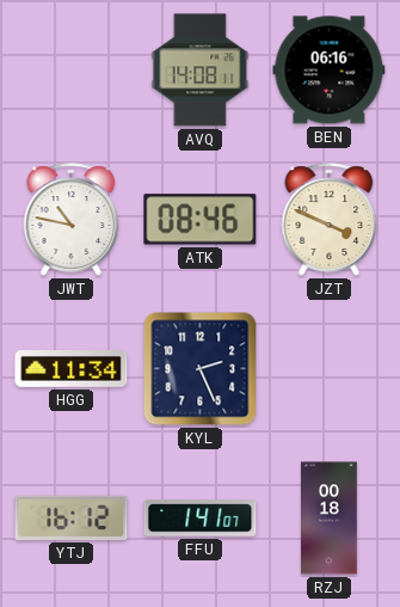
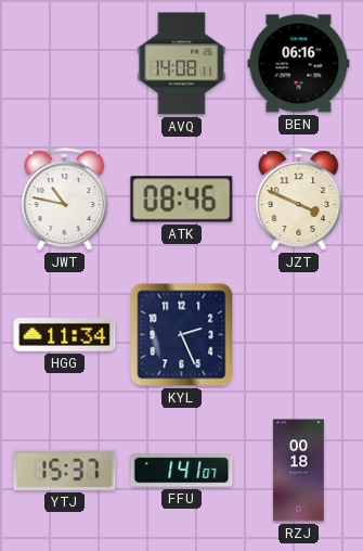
YTJ: 16:12 -> 15:37 (65, 470)
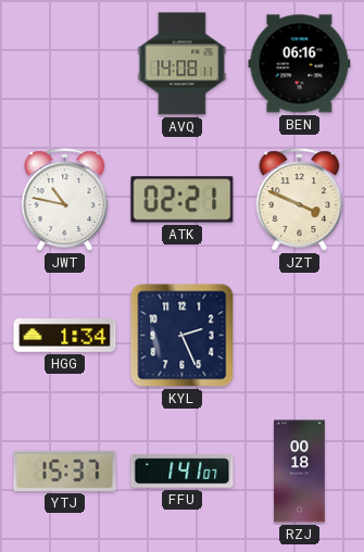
ATK: 08:46 -> 02:21 (183, 200)
HGG: 11:34 -> 1:34 (65, 336)
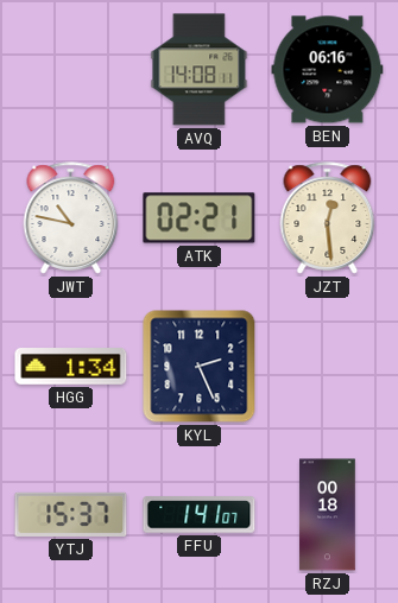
JZT: 3:49 -> 12:29 (328, 218)
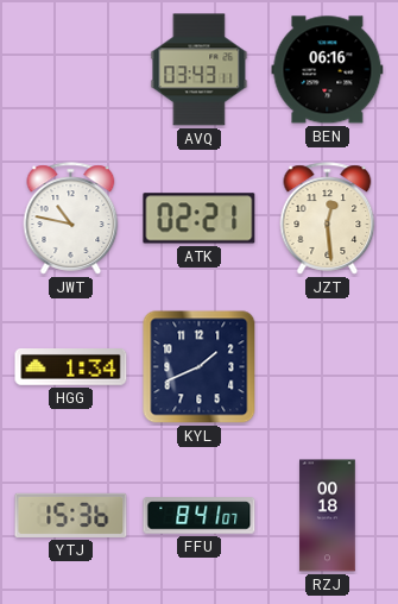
AVQ: 14:08 -> 03:43 (200, 70)
KYL: 2:26 -> 1:41 (200, 367)
YTJ: 15:37 -> 15:36 (71, 515)
FFU: 1:41 -> 8:41 (200, 516)
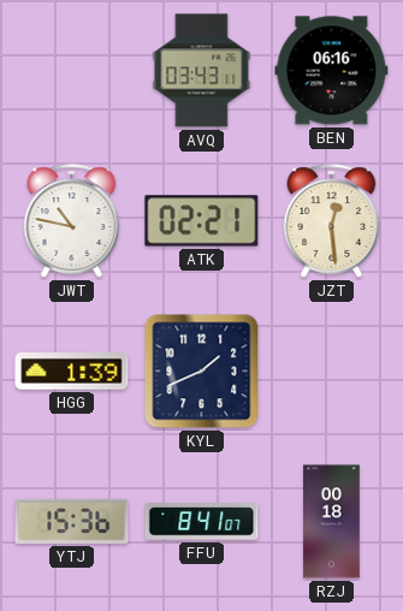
HGG: 1:34 -> 1:39 (72, 372)
